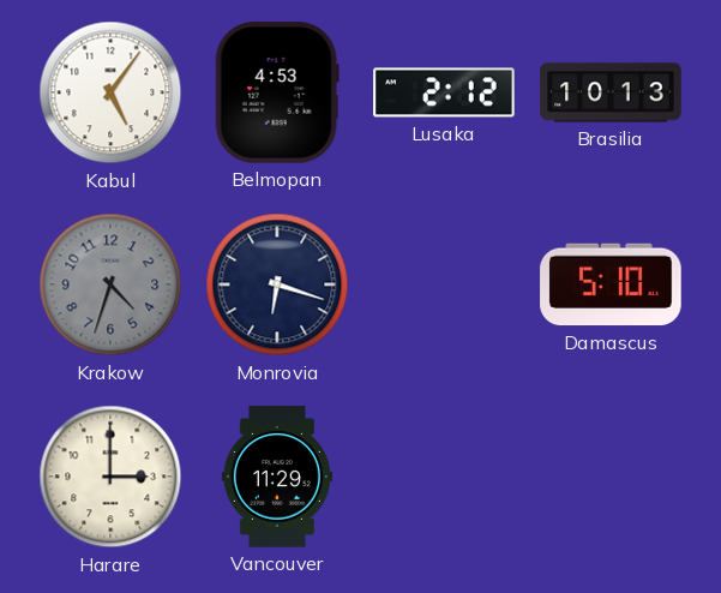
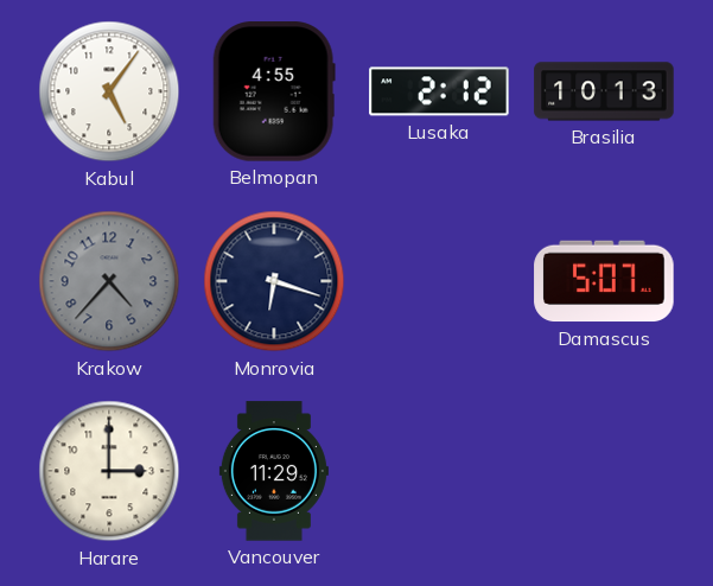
Belmopan: 4:53 -> 4:55 (274, 91)
Krakow: 4:33 -> 4:37 (109, 281)
Damascus: 5:10 -> 5:07 (604, 281)
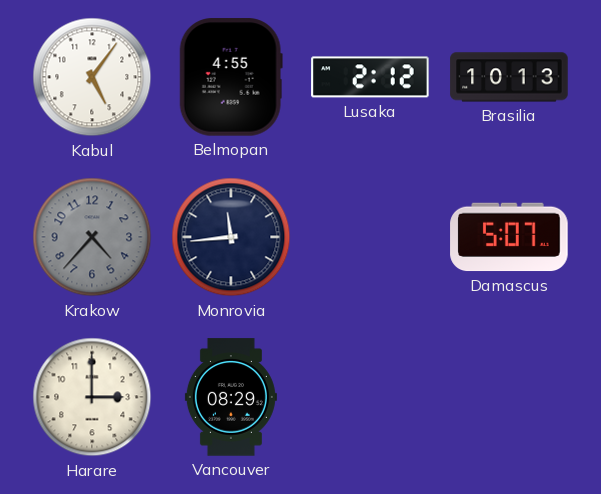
Monrovia: 6:18 -> 11:44 (231, 237)
Vancouver: 11:29 -> 08:29 (231, 397)
